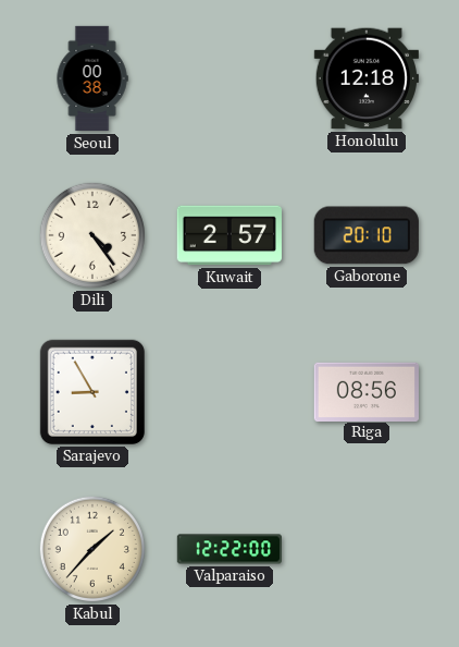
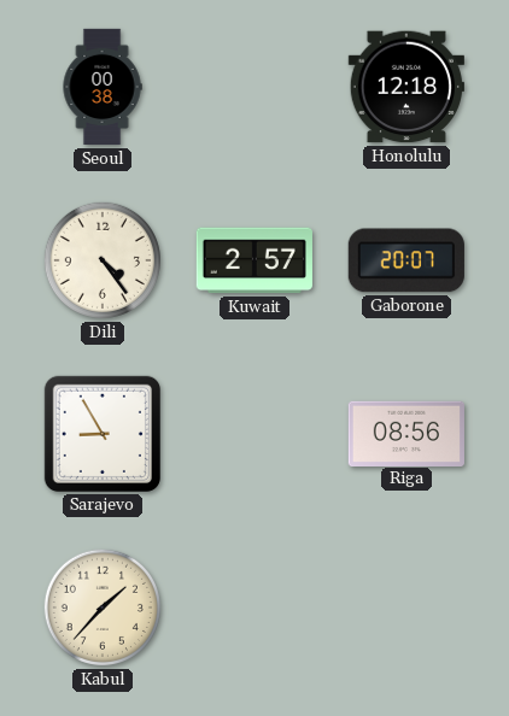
Gaborone: 20:10 -> 20:07 (406, 260)
Valparaiso: 12:22 -> none (228, 549)
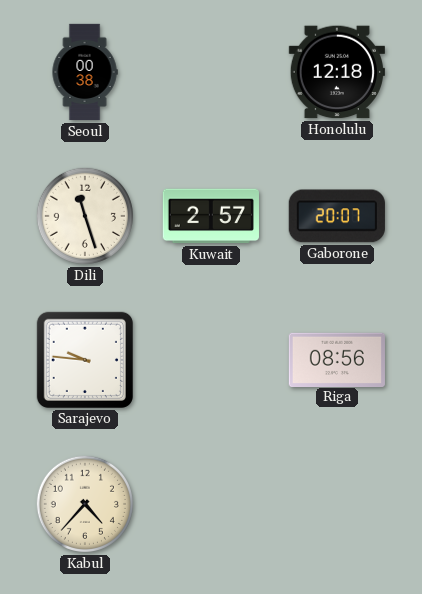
Dili: 4:24 -> 11:27 (85, 216)
Sarajevo: 8:55 -> 9:46 (85, 360)
Kabul: 1:37 -> 4:37 (85, 504)
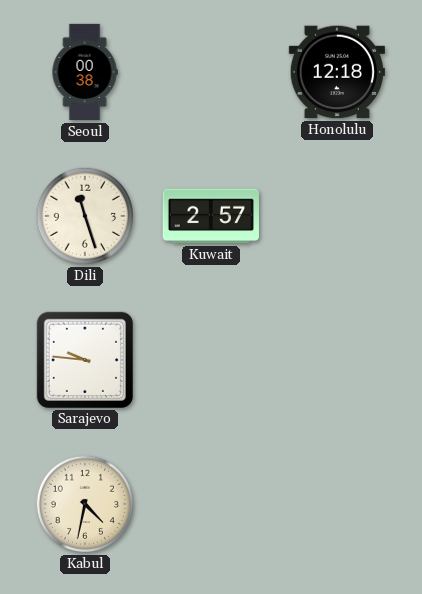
Gaborone: 20:07 -> none (337, 216)
Riga: 08:56 -> none (337, 359)
Kabul: 4:37 -> 4:32 (85, 504)
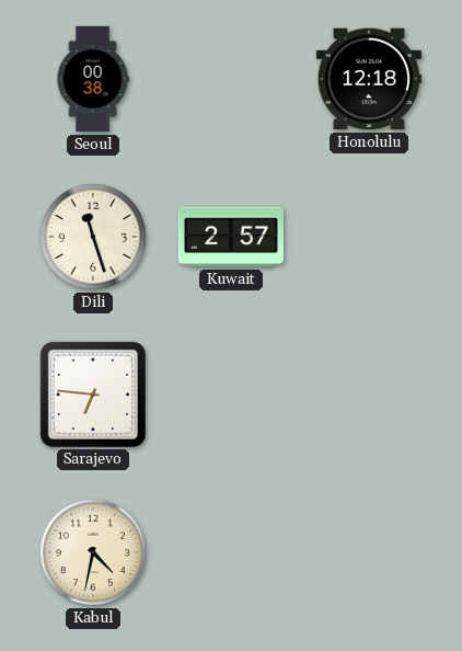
Sarajevo: 9:46 -> 6:46 (93, 395)
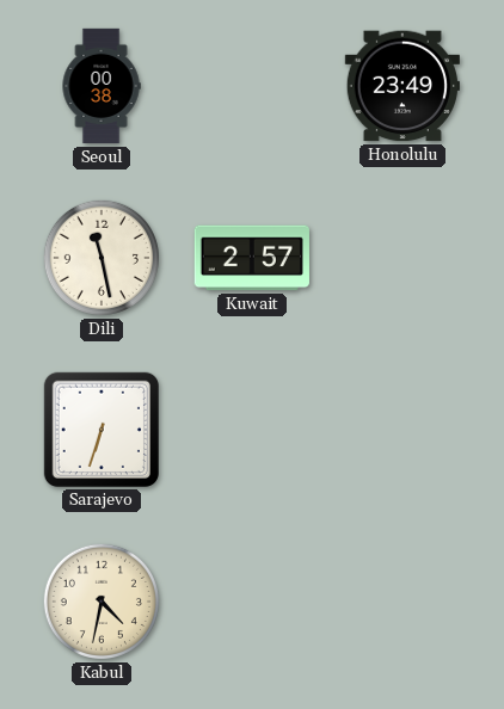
Honolulu: 12:18 -> 23:49 (402, 86)
Dili: 11:27 -> 11:28 (102, 258)
Sarajevo: 6:46 -> 6:33 (102, 430)
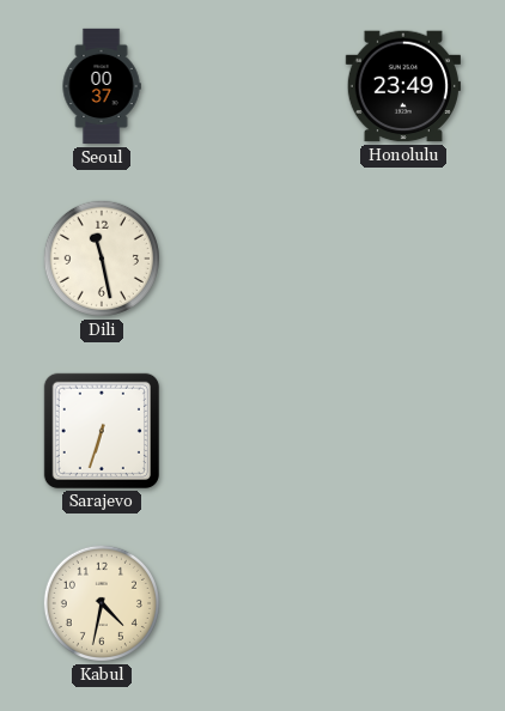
Seoul: 00:38 -> 00:37 (102, 86)
Kuwait: 2:57 -> none (252, 258)
